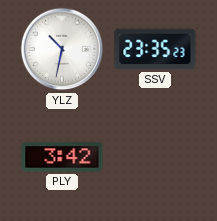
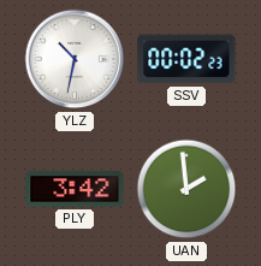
SSV: 23:35 -> 00:02 (186, 59)
UAN: none -> 1:59 (186, 189)
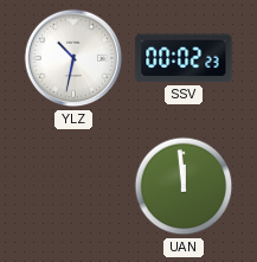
PLY: 3:42 -> none (75, 189)
UAN: 1:59 -> 11:59 (184, 186)
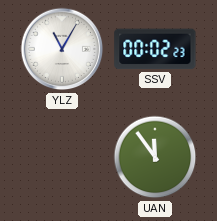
YLZ: 10:32 -> 11:05 (62, 49)
UAN: 11:59 -> 11:54 (155, 157)
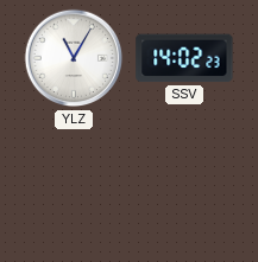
SSV: 00:02 -> 14:02 (184, 58)
UAN: 11:54 -> none (155, 157)
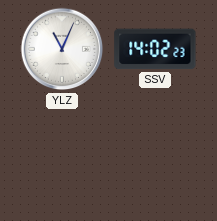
YLZ: 11:05 -> 11:04 (62, 49)
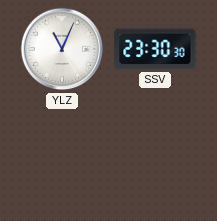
SSV: 14:02 -> 23:30 (155, 49)
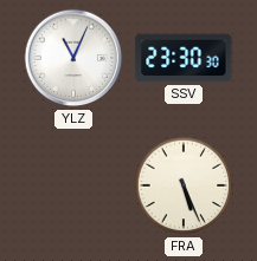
FRA: none -> 5:26 (184, 185)
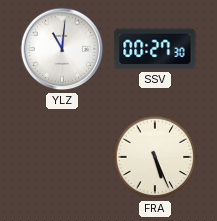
YLZ: 11:04 -> 11:01 (62, 49)
SSV: 23:30 -> 00:27 (155, 49)
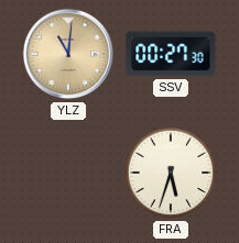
YLZ dial: white -> champagne (68, 54)
FRA: 5:26 -> 5:33 (171, 173)
